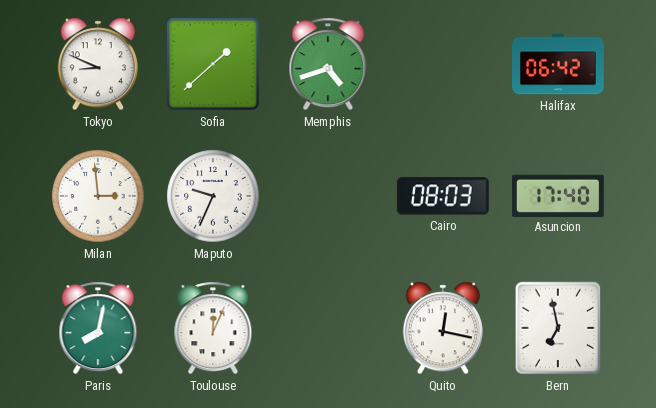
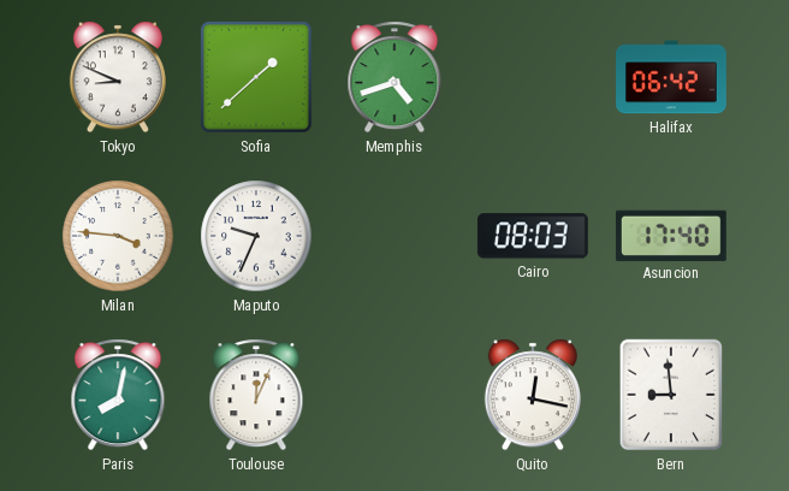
Milan: 2:59 -> 3:46 (118, 236)
Bern: 6:58 -> 8:59 (671, 395)
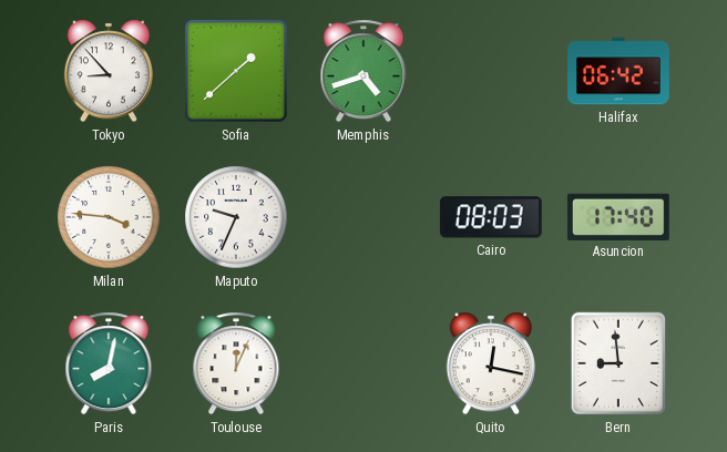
Tokyo: 8:49 -> 8:53 (109, 71)
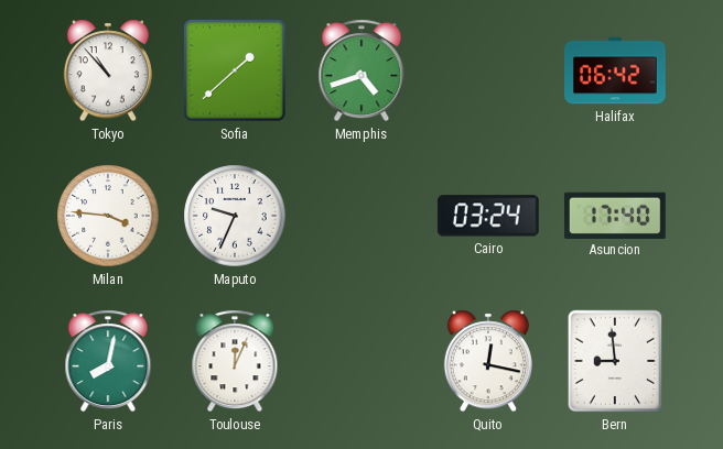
Tokyo: 8:53 -> 10:53 (108, 70)
Cairo: 08:03 -> 03:24 (488, 216)
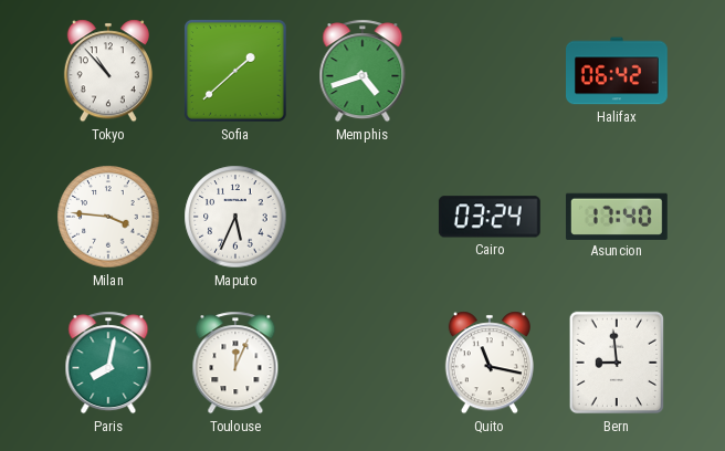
Maputo: 9:34 -> 5:34 (235, 217)
Quito: 12:17 -> 11:17 (490, 363)
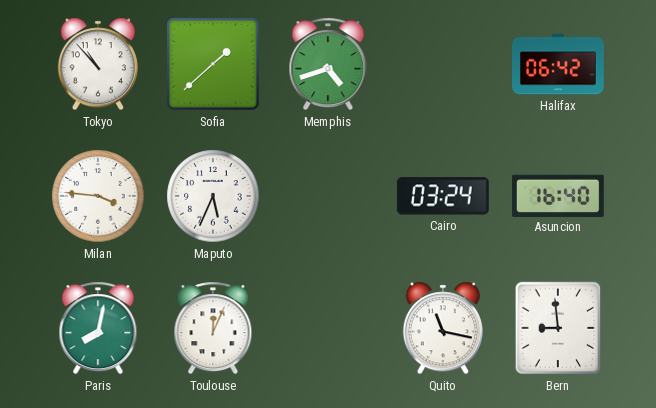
Asuncion: 17:40 -> 16:40 (558, 195)
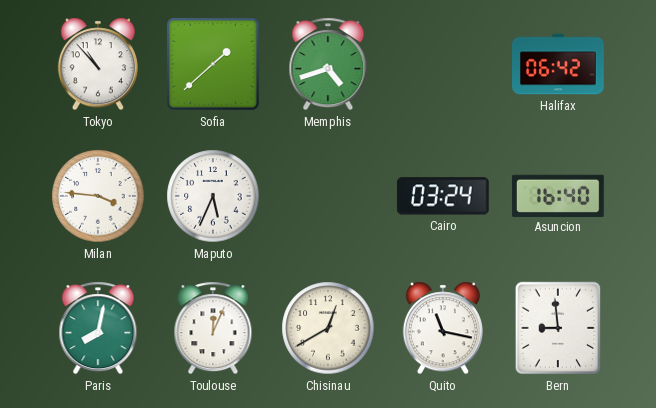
Chisinau: none -> 12:40 (328, 328)
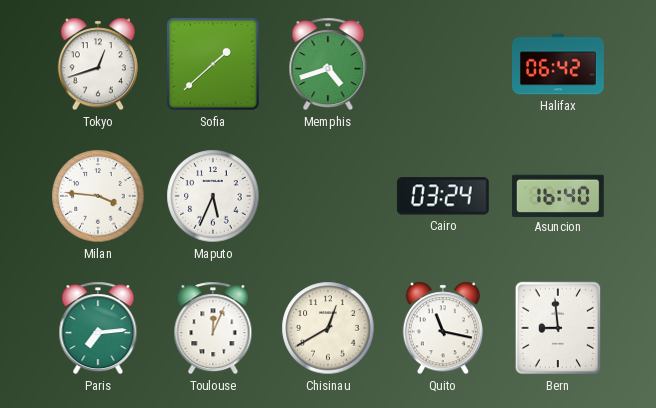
Tokyo: 10:53 -> 12:42 (98, 64)
Paris: 8:02 -> 7:14 (98, 328)
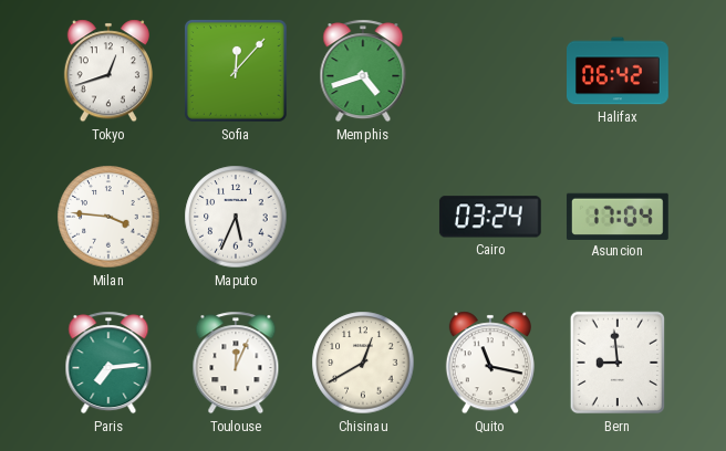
Sofia: 1:38 -> 12:07 (237, 72)
Asuncion: 16:40 -> 17:04 (618, 216)
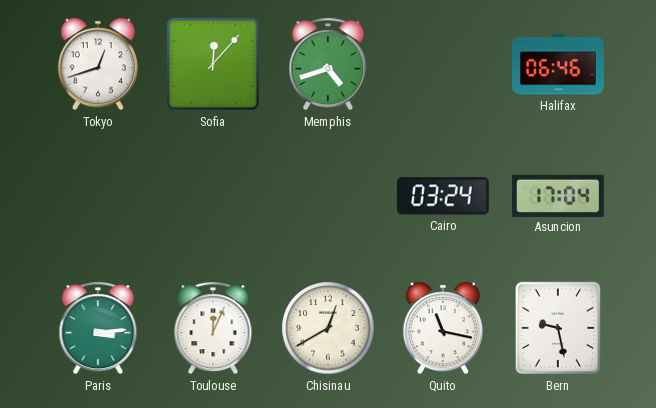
Halifax: 06:42 -> 06:46 (559, 64)
Milan: 3:46 -> none (108, 217)
Maputo: 5:34 -> none (236, 217)
Paris: 7:14 -> 3:14 (98, 328)
Bern: 8:59 -> 9:28 (558, 328)
